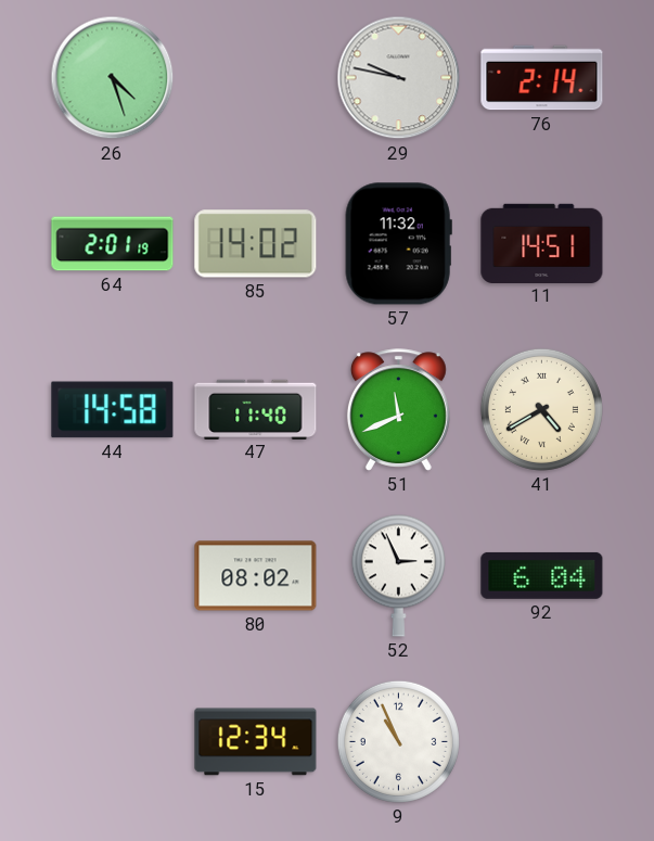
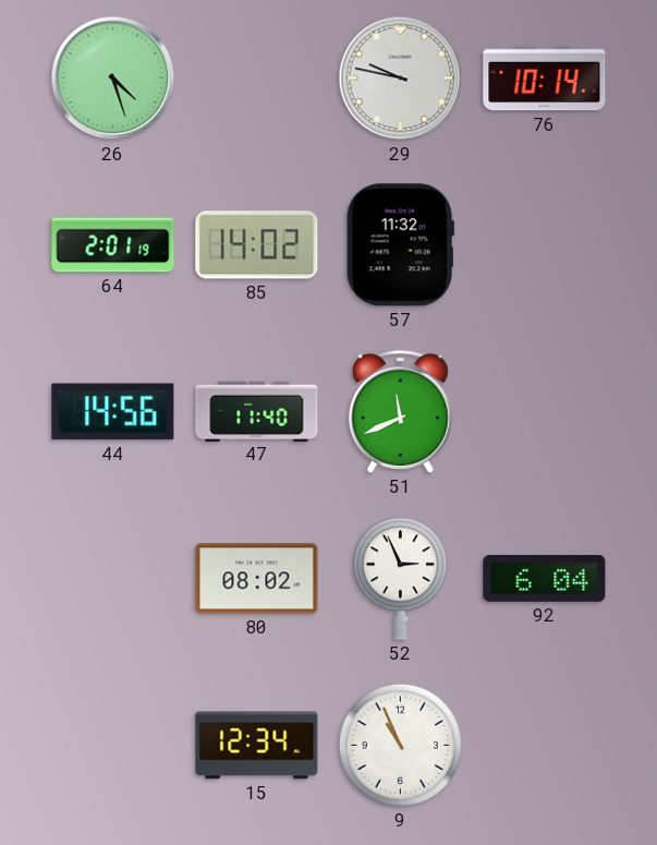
76: 2:14 -> 10:14 (545, 79)
11: 14:51 -> none (542, 243)
44: 14:58 -> 14:56 (113, 412)
41: 4:40 -> none (541, 409)
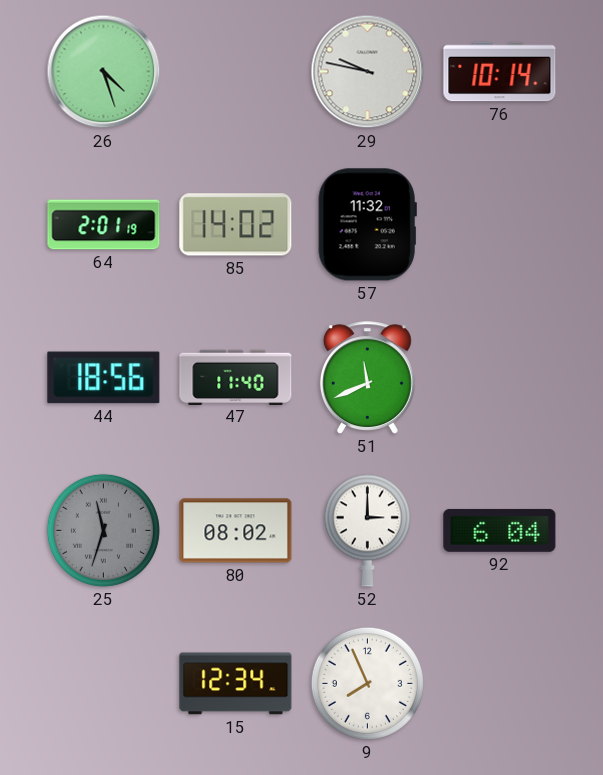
44: 14:56 -> 18:56 (104, 378)
25: none -> 11:33 (103, 530)
52: 2:56 -> 3:00 (367, 530)
9: 10:56 -> 7:56 (367, 683)
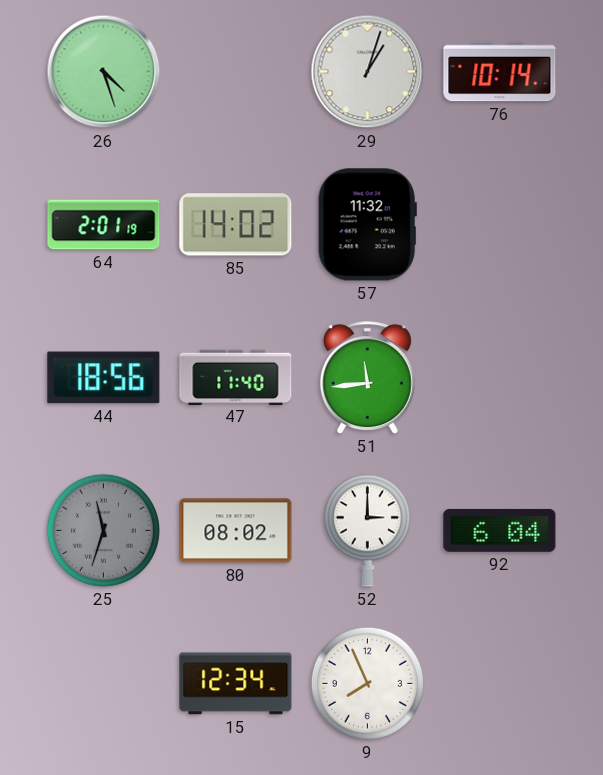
29: 9:47 -> 1:03 (368, 72)
51: 11:41 -> 11:44 (367, 378)
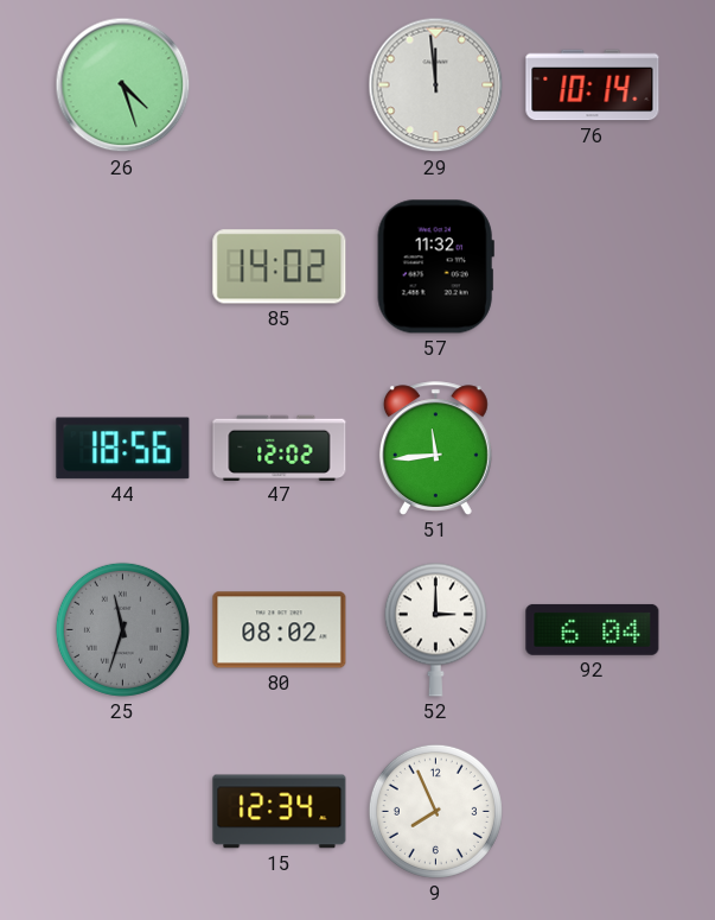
29: 1:03 -> 11:59 (436, 85)
64: 2:01 -> none (104, 225)
47: 11:40 -> 12:02 (280, 448)
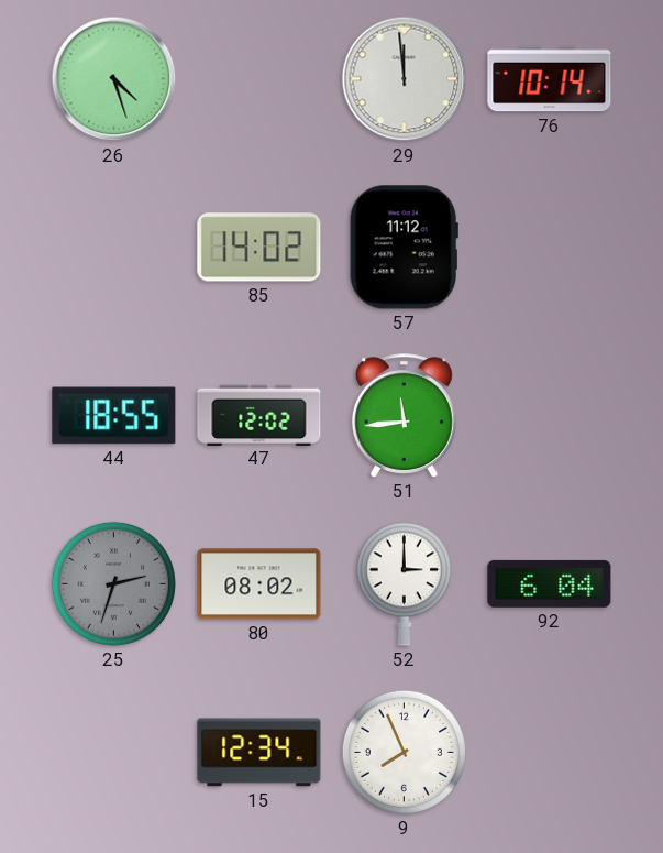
57: 11:32 -> 11:12 (404, 248)
44: 18:56 -> 18:55 (114, 416)
25: 11:33 -> 2:33 (113, 583)
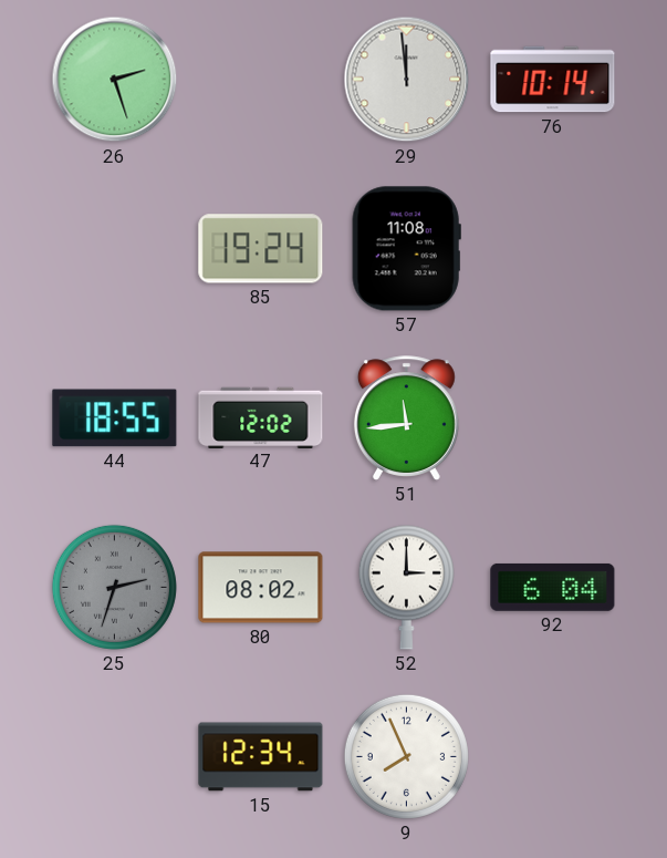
26: 4:27 -> 2:27 (115, 80)
85: 14:02 -> 19:24 (261, 249)
57: 11:12 -> 11:08 (406, 249)
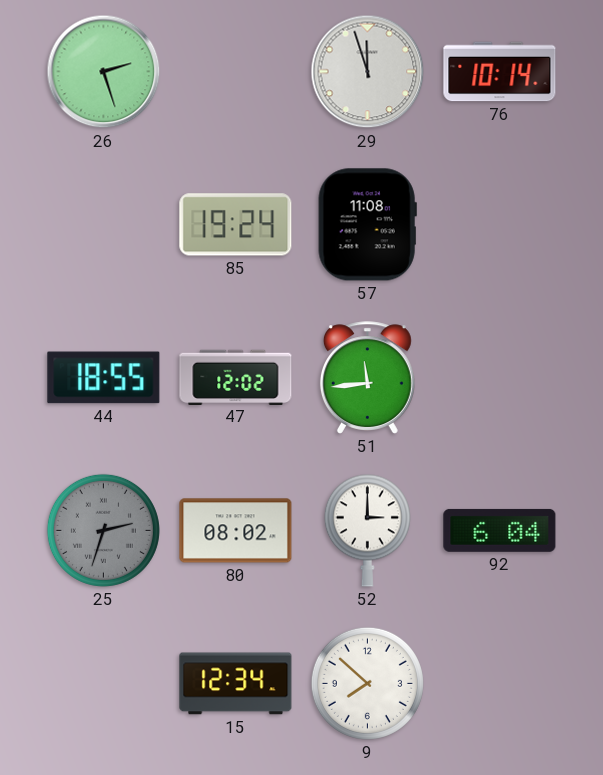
29: 11:59 -> 11:57 (368, 72)
9: 7:56 -> 7:52 (367, 683)
